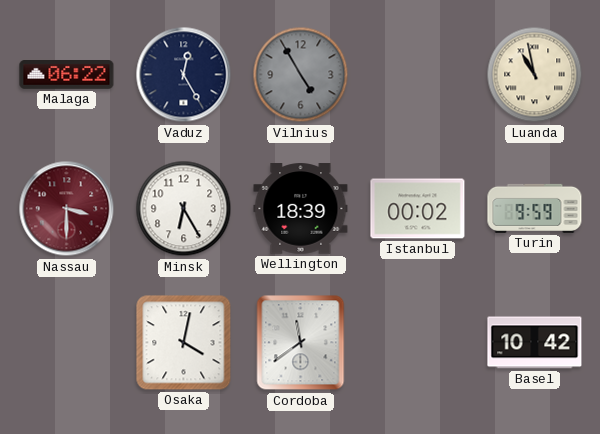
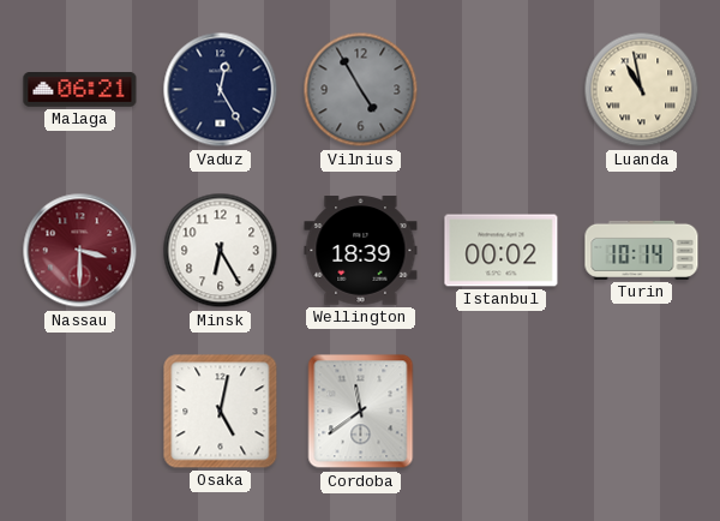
Malaga: 06:22 -> 06:21 (80, 90)
Turin: 9:59 -> 10:14 (642, 250)
Osaka: 4:02 -> 5:02 (221, 412)
Basel: 10:42 -> none (535, 343)
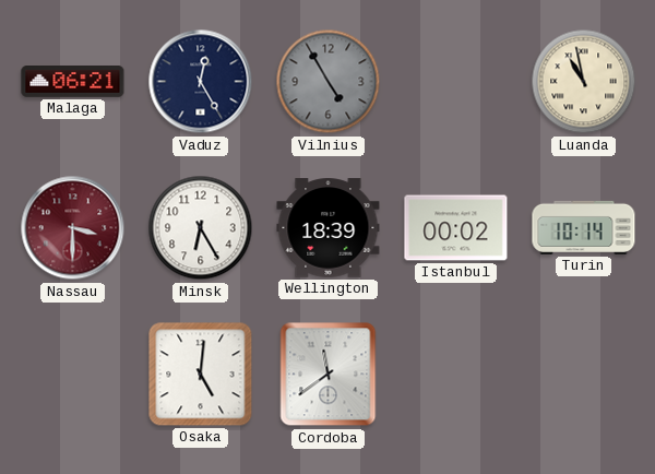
Osaka: 5:02 -> 5:01 (201, 375)
